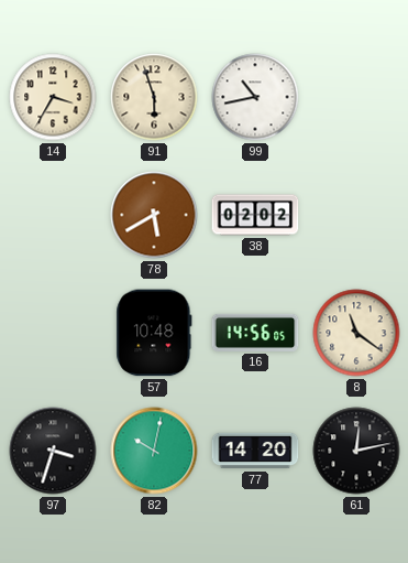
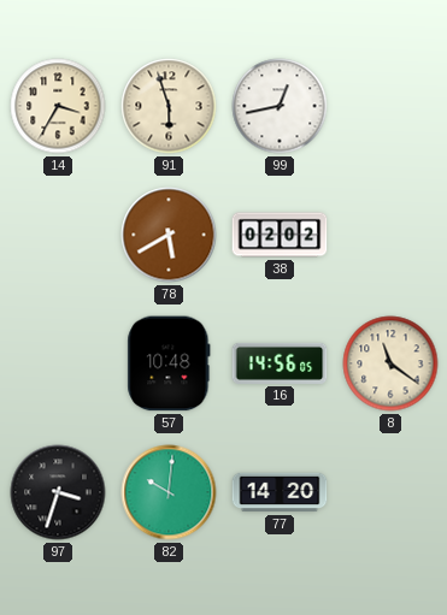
99: 10:43 -> 12:43 (280, 106)
82: 10:02 -> 10:01 (169, 492)
61: 12:13 -> none (356, 451)
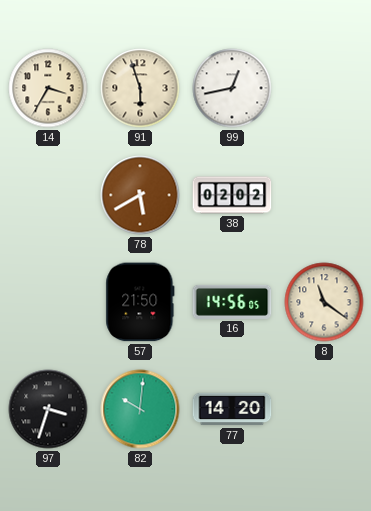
57: 10:48 -> 21:50 (140, 302)
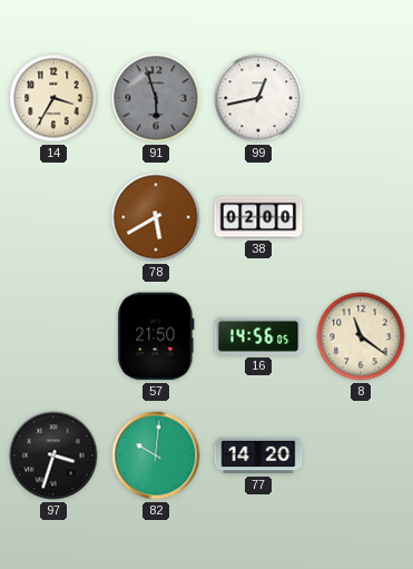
91 dial: cream -> grey (156, 98)
38: 02:02 -> 02:00 (258, 217)
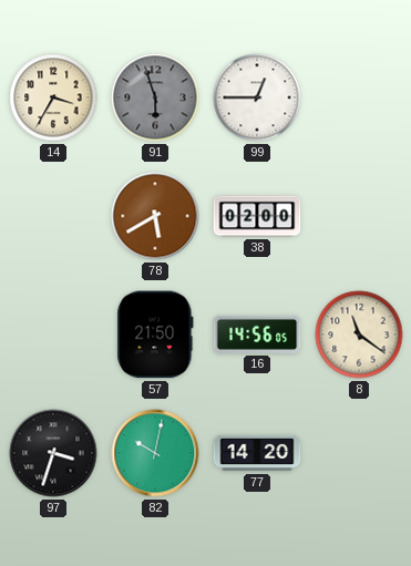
99: 12:43 -> 12:45 (257, 97)
82: 10:01 -> 10:02 (155, 453)
